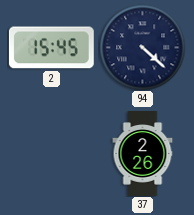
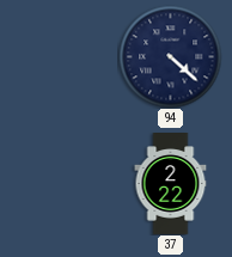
2: 15:45 -> none (51, 48)
37: 2:26 -> 2:22 (171, 184)
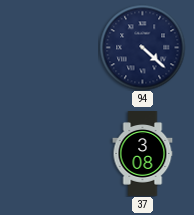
37: 2:22 -> 3:08 (143, 154)
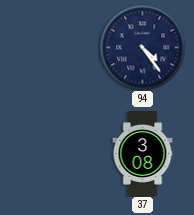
94: 4:22 -> 4:24 (142, 47)
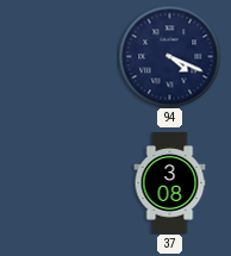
94: 4:24 -> 4:19 (169, 56)
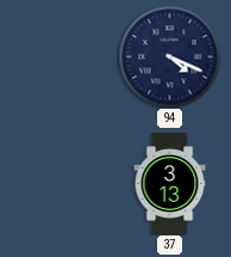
37: 3:08 -> 3:13 (170, 184)
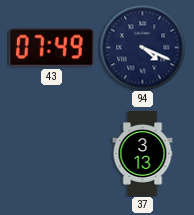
43: none -> 07:49 (51, 48)
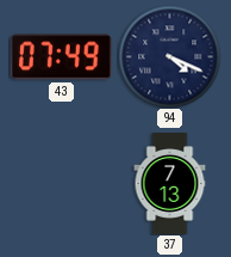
37: 3:13 -> 7:13 (170, 184)
